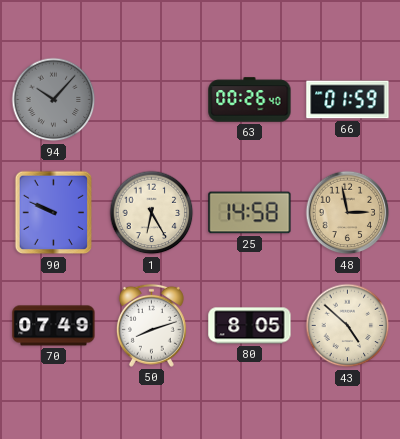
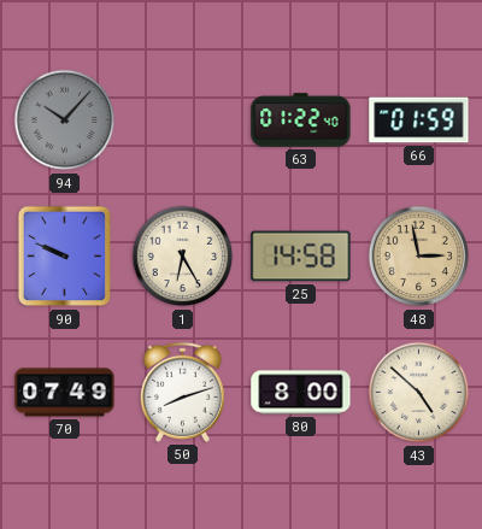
63: 00:26 -> 01:22 (301, 121)
80: 8:05 -> 8:00 (301, 393)
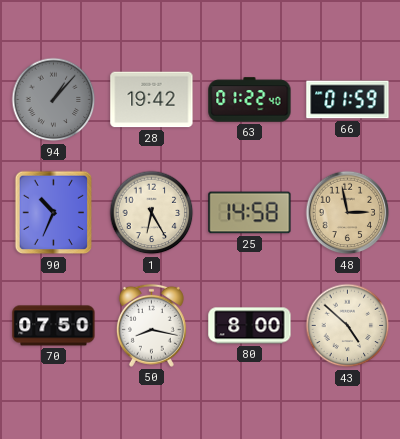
94: 10:07 -> 1:07 (54, 100)
28: none -> 19:42 (152, 100)
90: 9:49 -> 10:34 (54, 213)
70: 07:49 -> 07:50 (54, 326)
50: 8:12 -> 8:17 (151, 325)
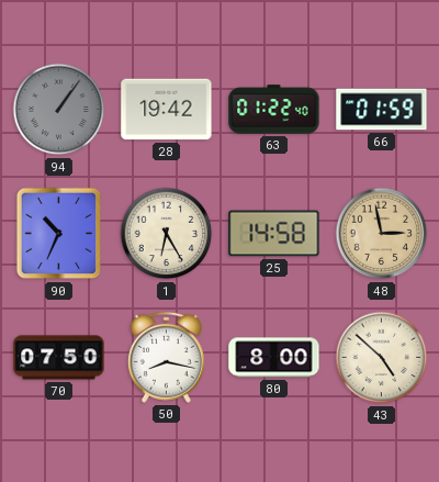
94: 1:07 -> 1:06 (59, 110)
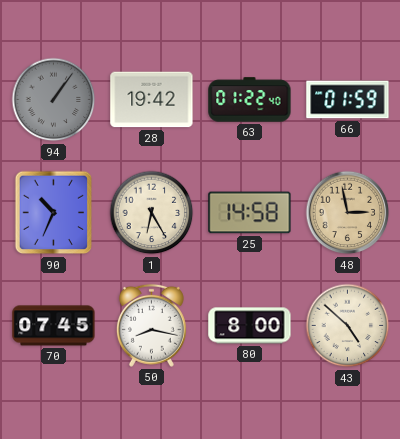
70: 07:50 -> 07:45 (54, 326)
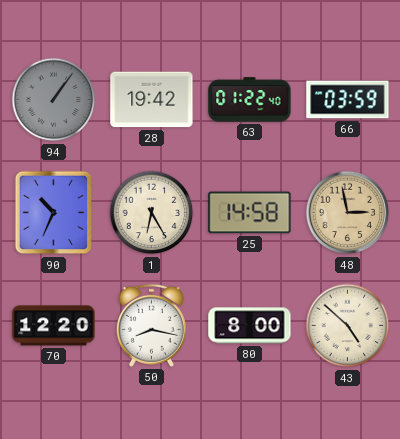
66: 01:59 -> 03:59 (348, 100)
70: 07:45 -> 12:20 (54, 326)
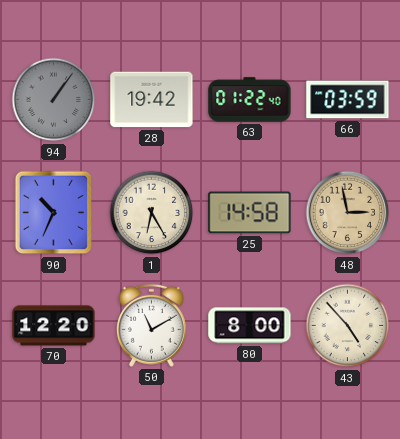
50: 8:17 -> 11:10 (151, 325)
43: 4:52 -> 4:53 (348, 326)
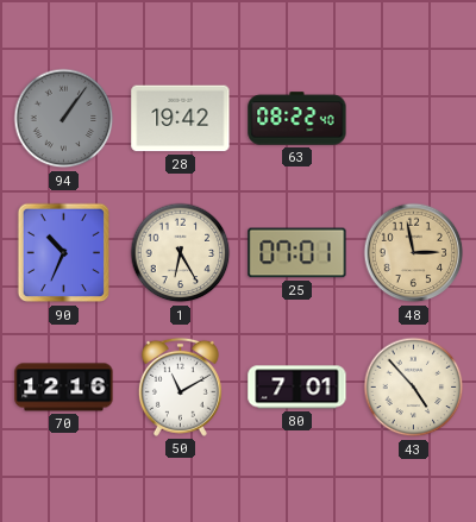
63: 01:22 -> 08:22 (297, 119)
66: 03:59 -> none (348, 100)
25: 14:58 -> 07:01 (297, 253)
70: 12:20 -> 12:16 (64, 388)
80: 8:00 -> 7:01 (297, 388)
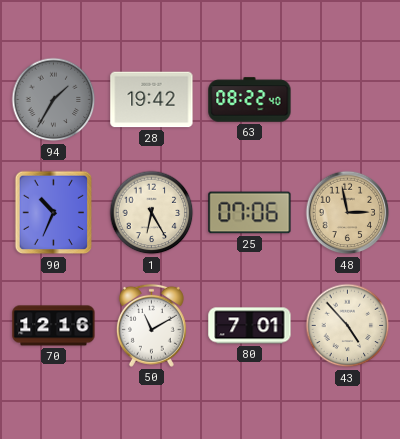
94: 1:06 -> 1:35 (54, 100)
25: 07:01 -> 07:06 (250, 213)
